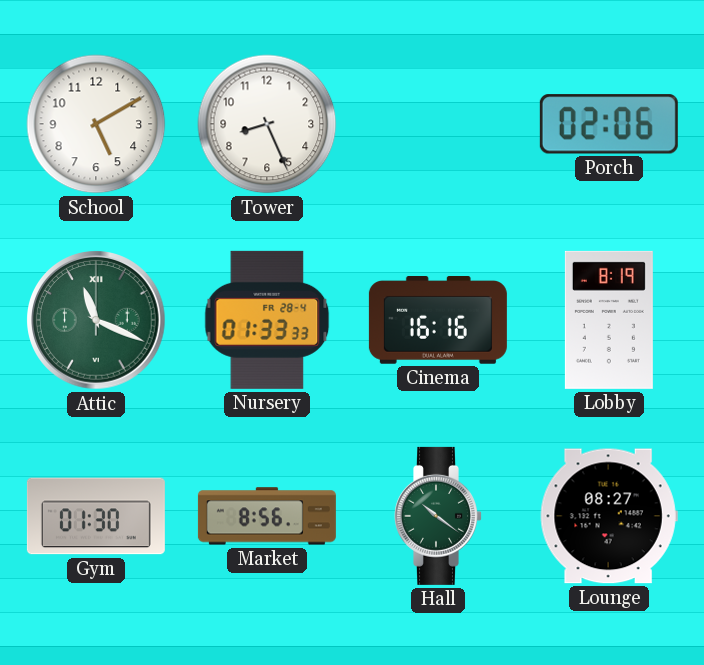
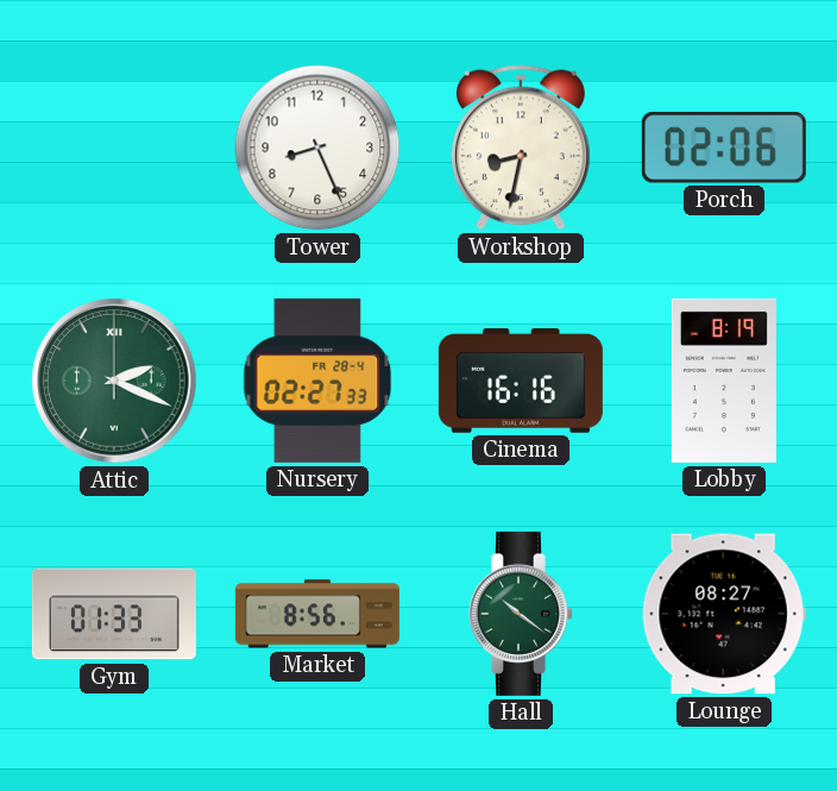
School: 5:10 -> none (96, 124)
Workshop: none -> 8:32 (521, 147)
Attic: 11:19 -> 2:19 (114, 381)
Nursery: 01:33 -> 02:27 (317, 381)
Gym: 01:30 -> 01:33 (114, 614)
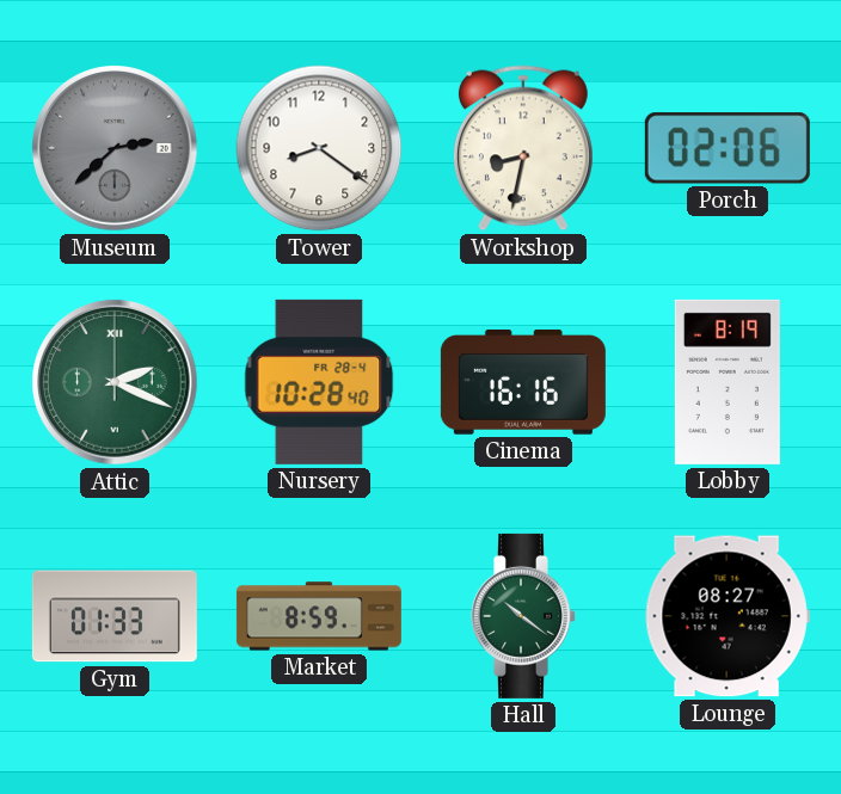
Museum: none -> 2:38 (115, 148)
Tower: 8:26 -> 8:21 (319, 148)
Nursery: 02:27 -> 10:28 (319, 382)
Market: 8:56 -> 8:59 (319, 616)
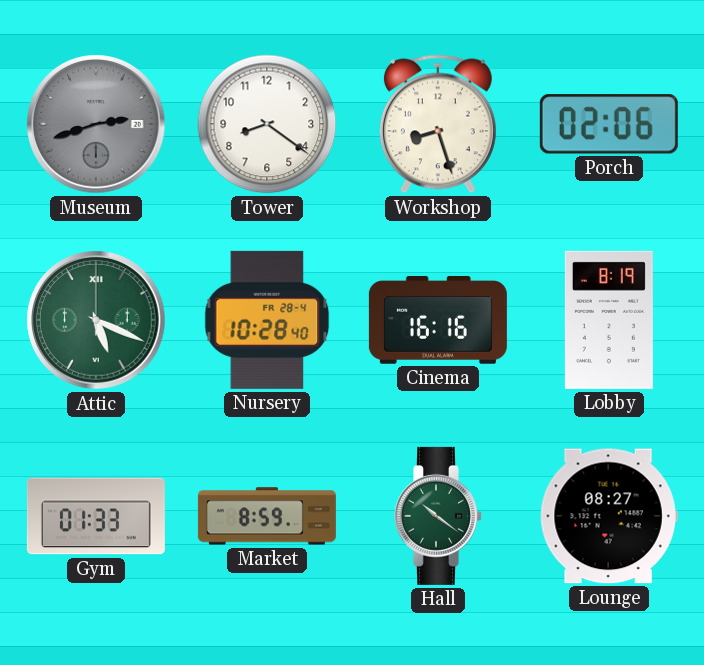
Museum: 2:38 -> 2:42 (96, 124)
Workshop: 8:32 -> 8:27 (438, 124)
Attic: 2:19 -> 5:19 (96, 320)
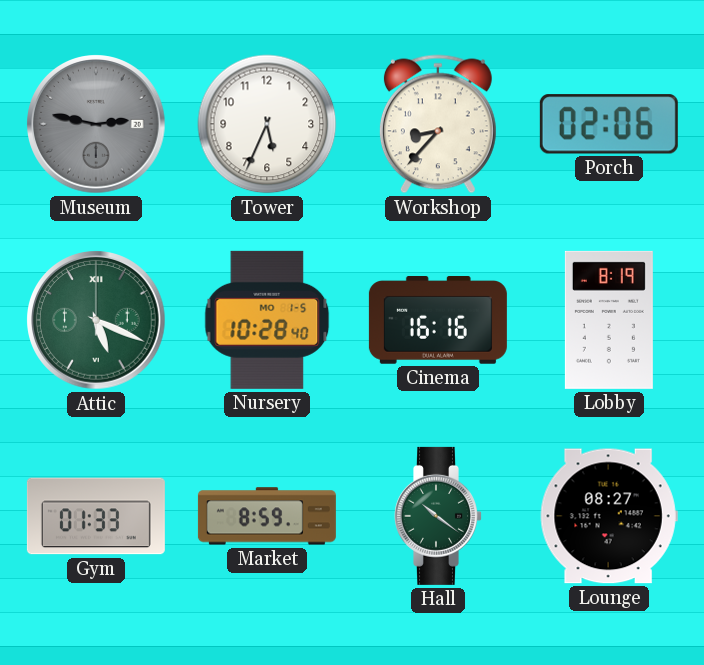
Museum: 2:42 -> 2:47 (96, 124)
Tower: 8:21 -> 5:34 (267, 124)
Workshop: 8:27 -> 8:37 (438, 124)
Nursery date: FR 28-4 -> MO 1-5 (267, 320)
